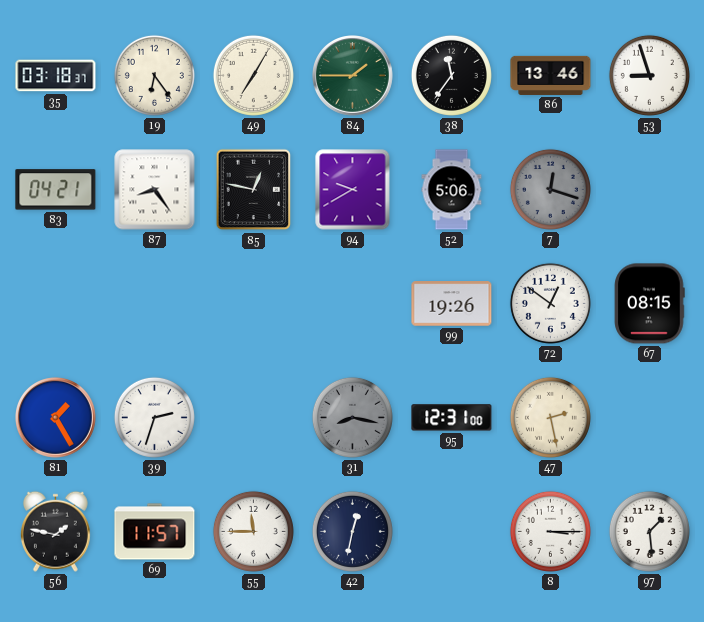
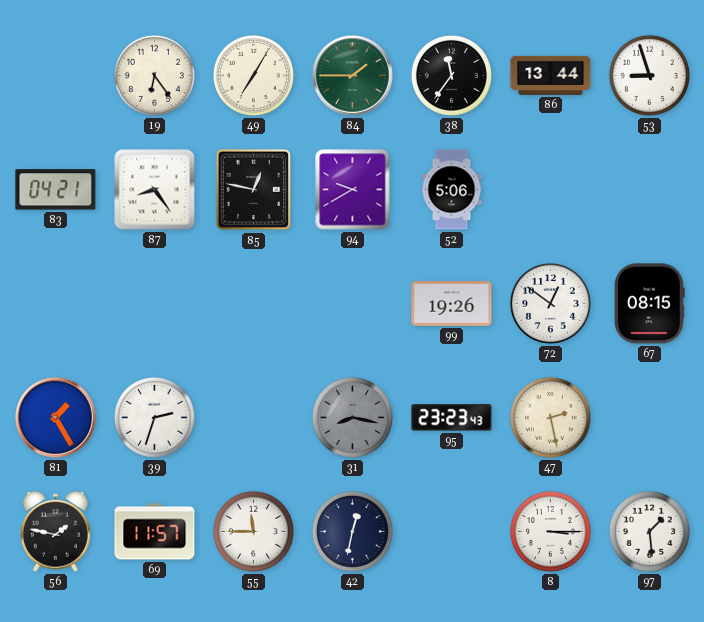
35: 03:18 -> none (56, 76)
86: 13:46 -> 13:44 (551, 75)
7: 12:18 -> none (550, 189)
95: 12:31 -> 23:23 (452, 418)
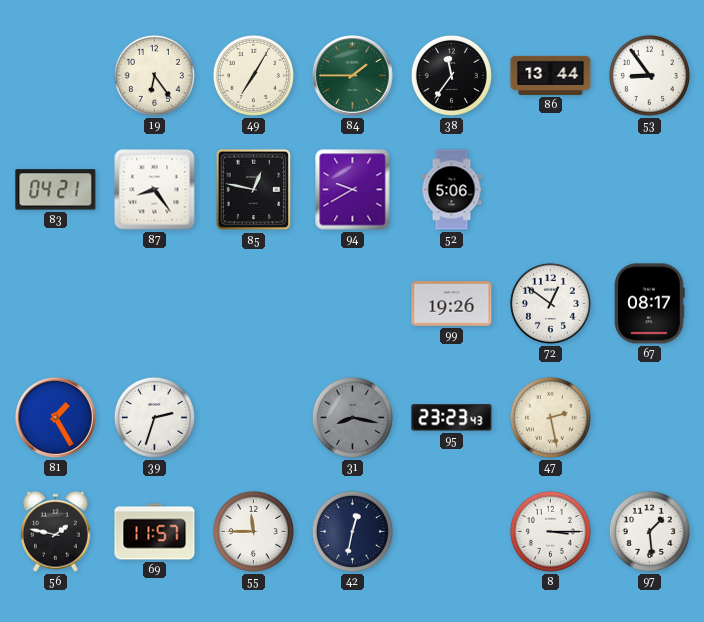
53: 8:57 -> 8:54 (649, 75)
67: 08:15 -> 08:17 (650, 304)
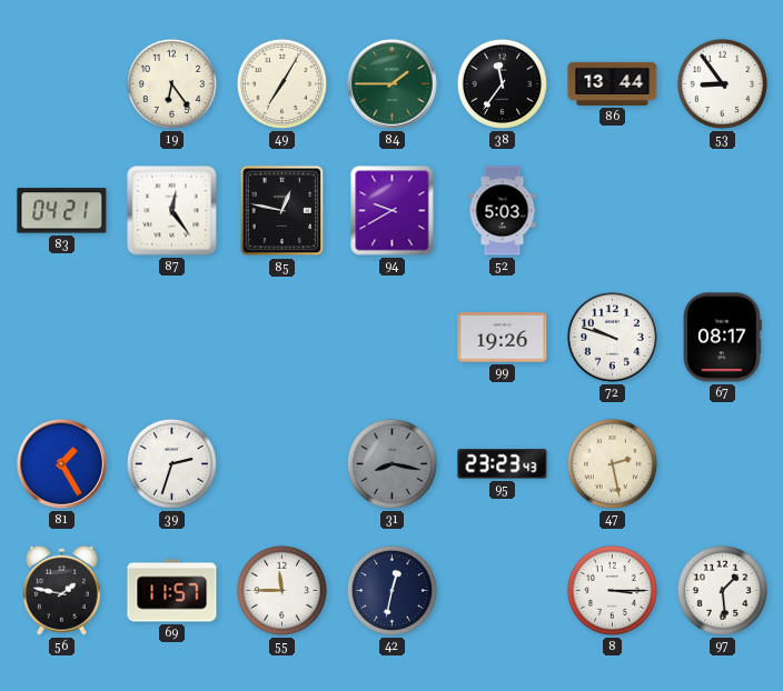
87: 8:24 -> 12:24 (172, 211)
52: 5:06 -> 5:03 (503, 211)
72: 12:51 -> 9:48 (612, 337)
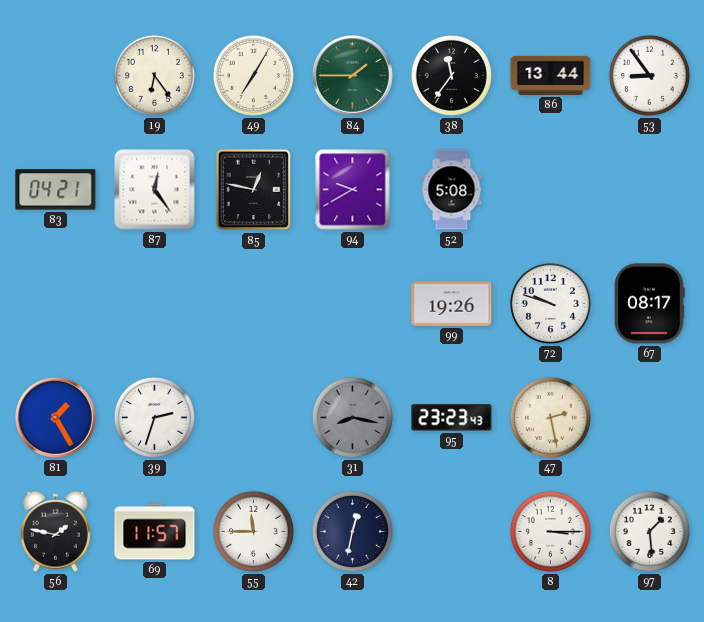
52: 5:03 -> 5:08 (452, 190)
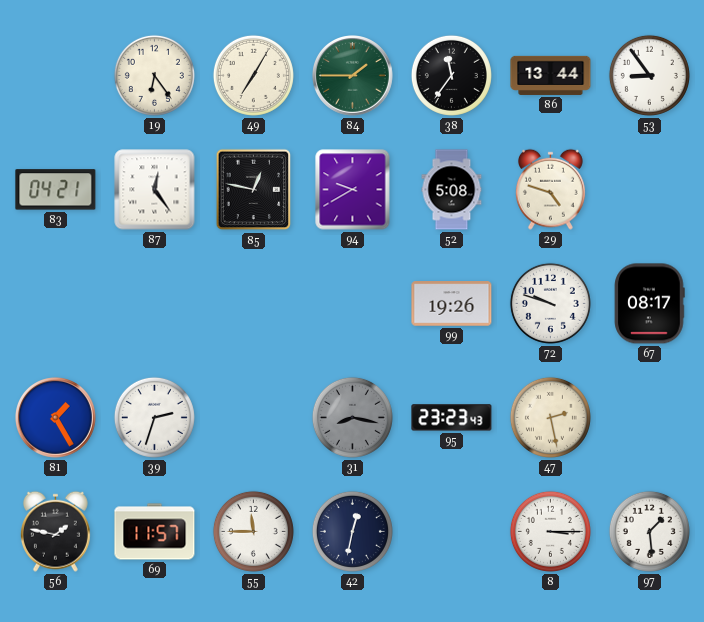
29: none -> 4:48 (550, 189)
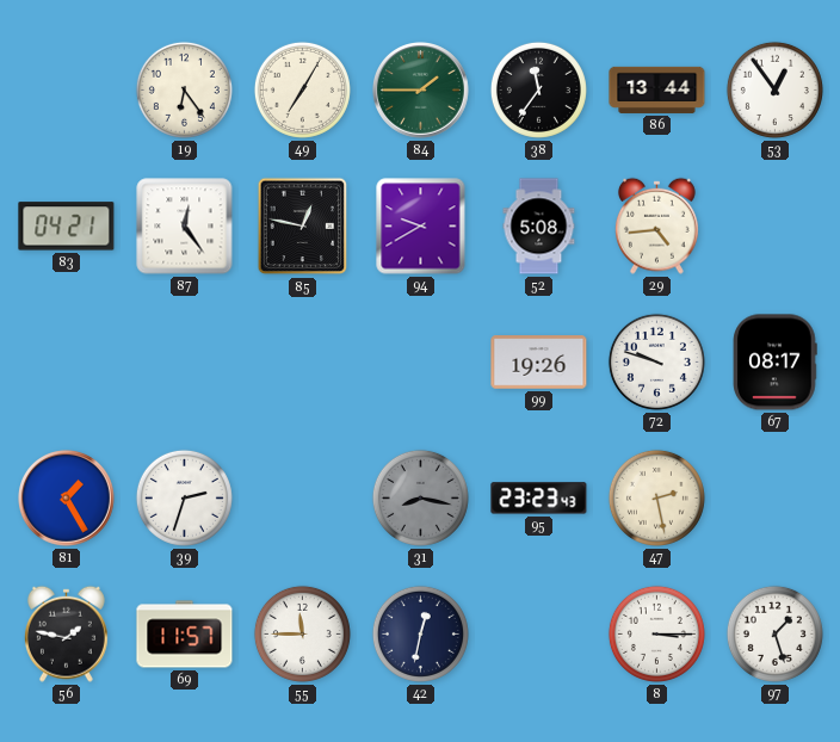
53: 8:54 -> 12:54 (774, 89)
29: 4:48 -> 4:44 (656, 225)
97: 1:29 -> 1:27 (774, 633)
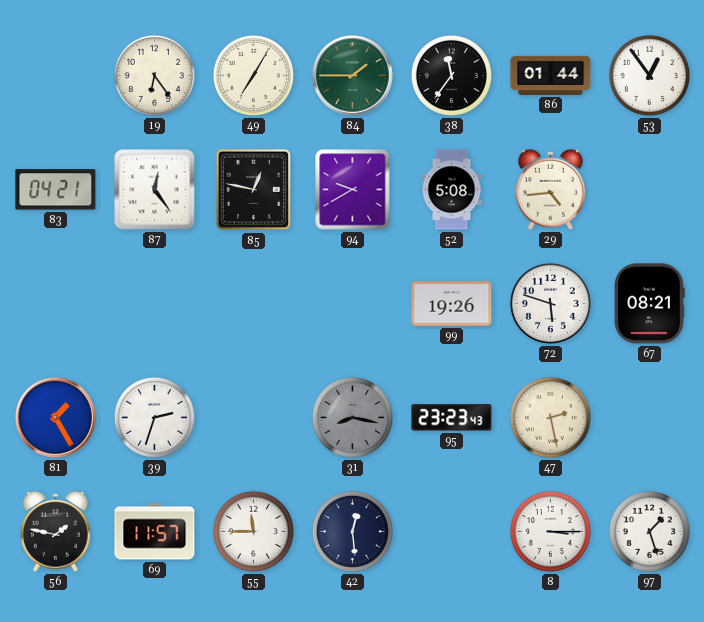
86: 13:44 -> 01:44 (551, 75)
72: 9:48 -> 5:48 (550, 303)
67: 08:17 -> 08:21 (650, 304)
42: 12:32 -> 12:29 (352, 531)
